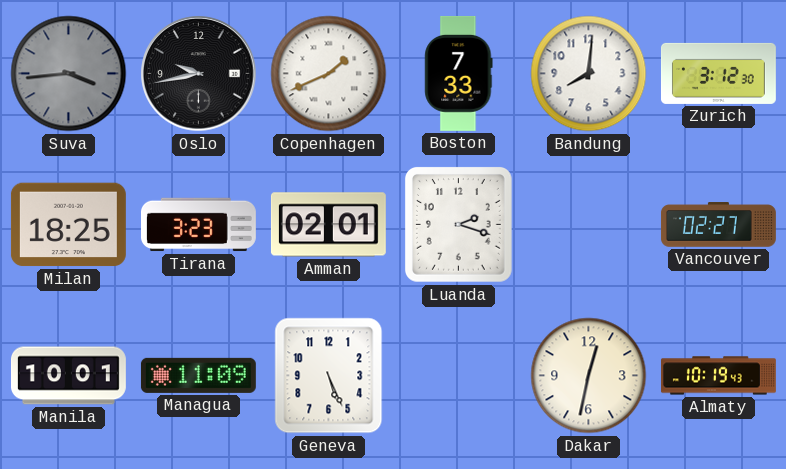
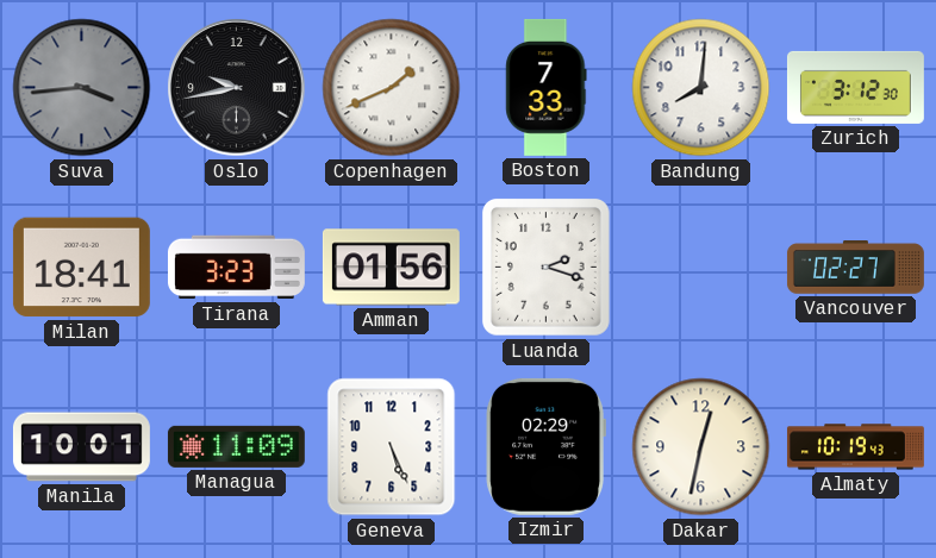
Milan: 18:25 -> 18:41 (81, 268)
Amman: 02:01 -> 01:56 (391, 268)
Izmir: none -> 02:29 (545, 446)
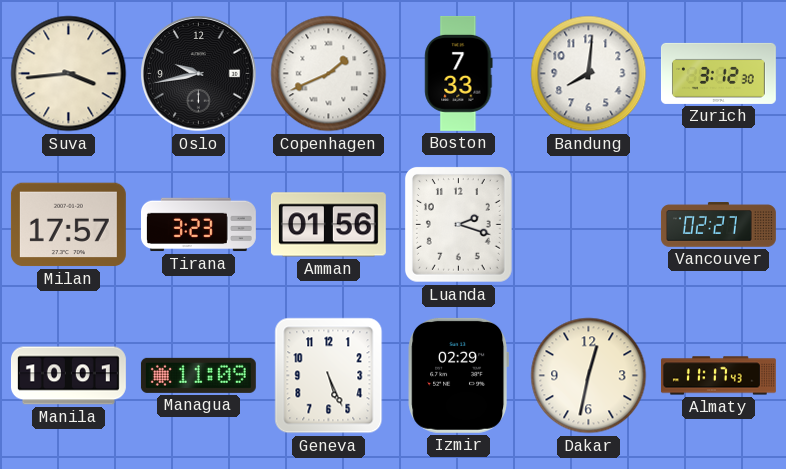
Suva dial: grey -> cream (69, 74)
Milan: 18:41 -> 17:57 (68, 225)
Almaty: 10:19 -> 11:17 (718, 376)
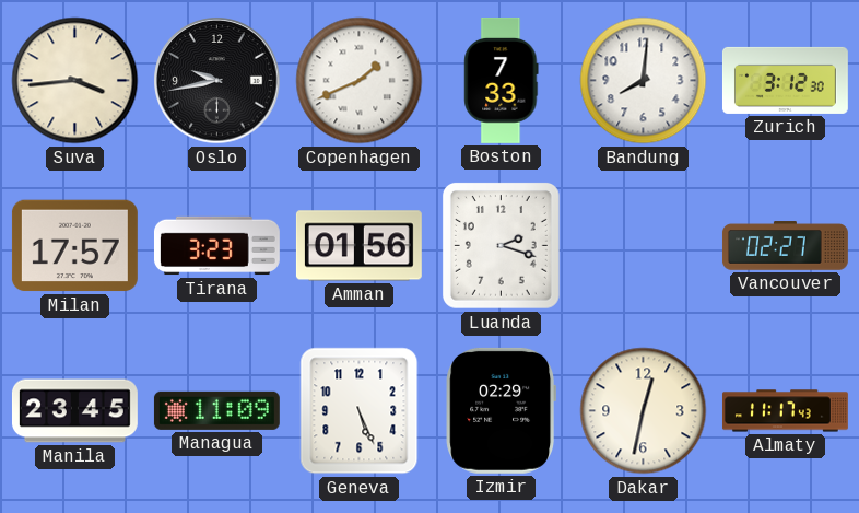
Manila: 10:01 -> 23:45 (74, 411)
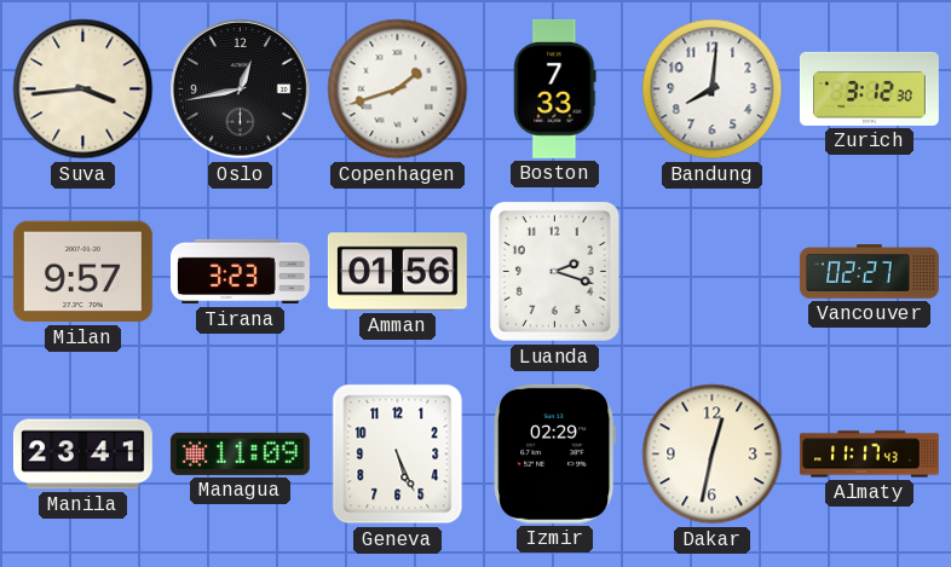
Oslo: 9:43 -> 12:43 (241, 89)
Copenhagen: 1:41 -> 1:42 (398, 89)
Milan: 17:57 -> 9:57 (82, 272)
Manila: 23:45 -> 23:41 (82, 455)
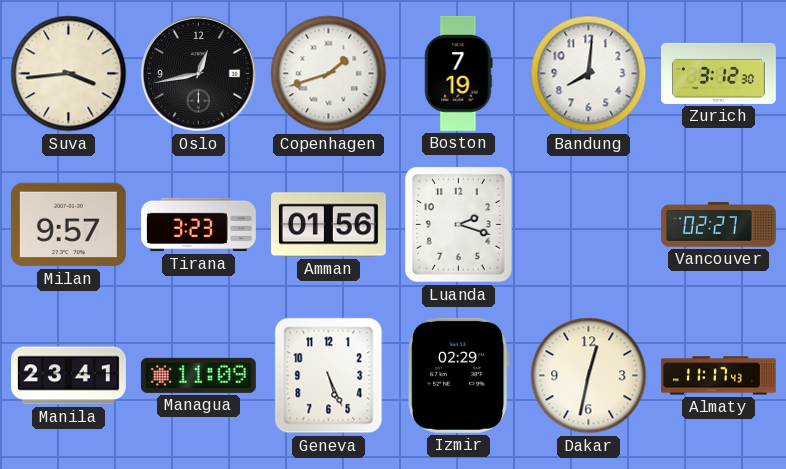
Boston: 7:33 -> 7:19 (459, 73)
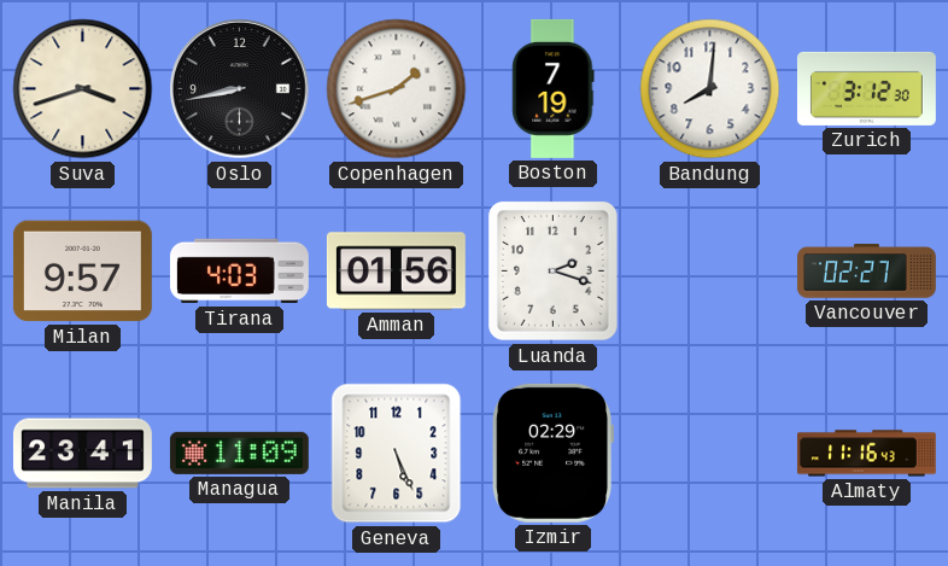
Suva: 3:44 -> 3:42 (83, 89)
Oslo: 12:43 -> 8:43 (240, 89)
Tirana: 3:23 -> 4:03 (239, 272)
Dakar: 12:32 -> none (589, 376)
Almaty: 11:17 -> 11:16 (866, 454)
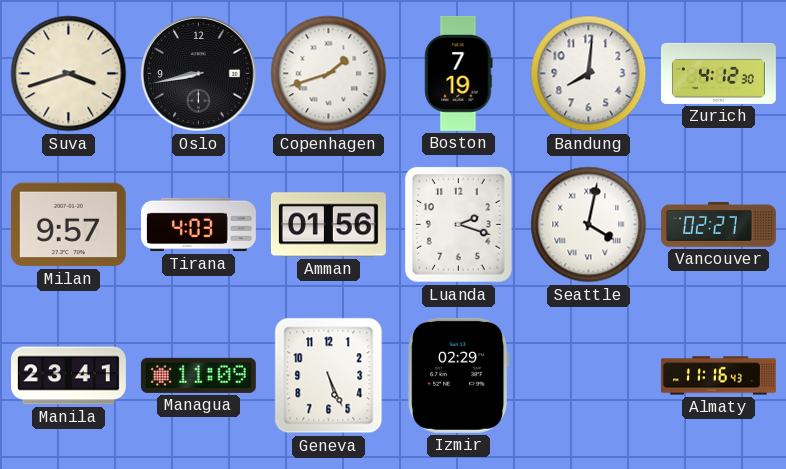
Zurich: 3:12 -> 4:12 (718, 73)
Seattle: none -> 4:02 (589, 225)
